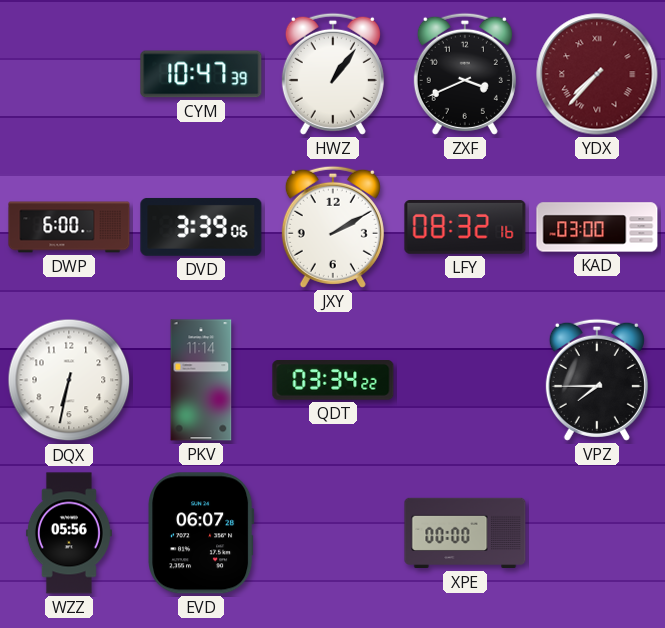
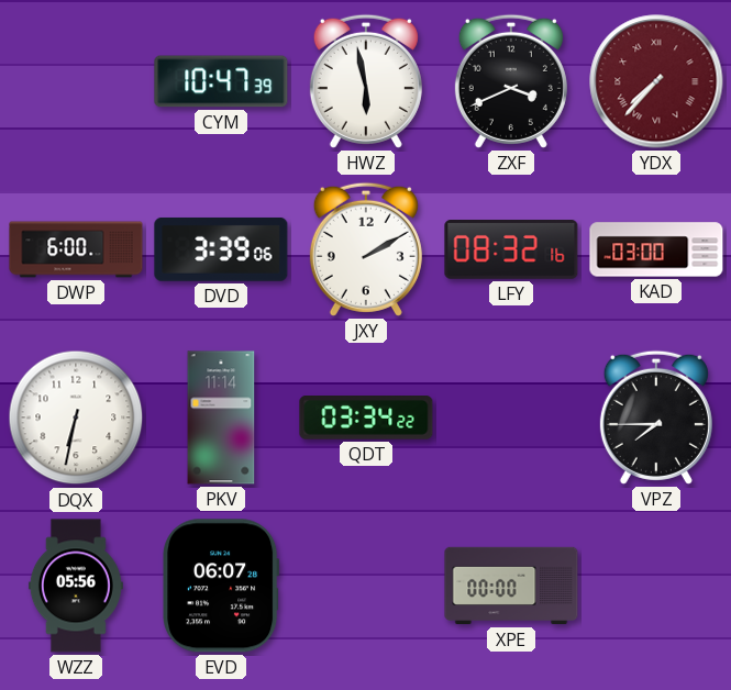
HWZ: 1:06 -> 5:58 (366, 81)
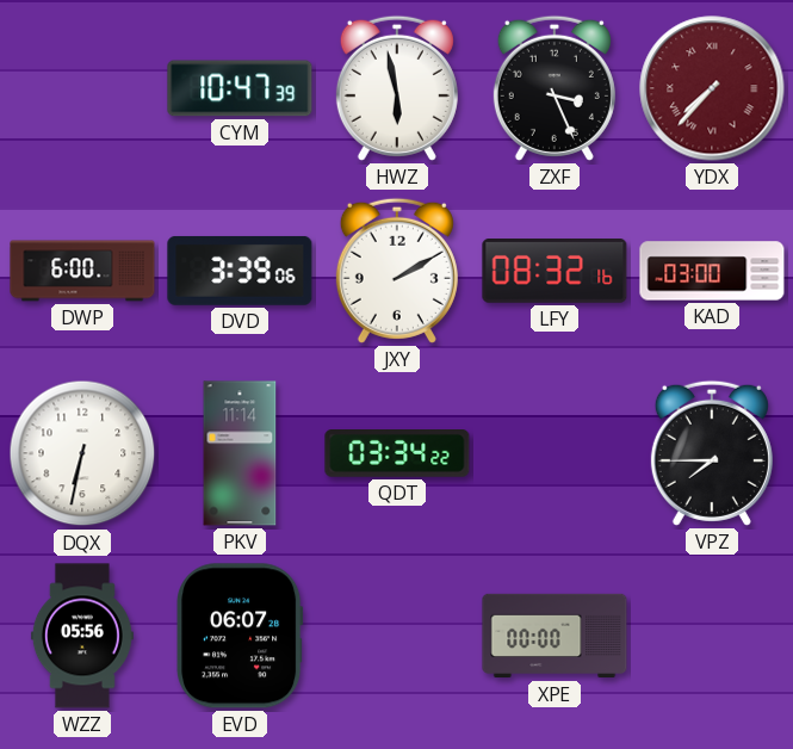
ZXF: 3:41 -> 3:26 (555, 88)
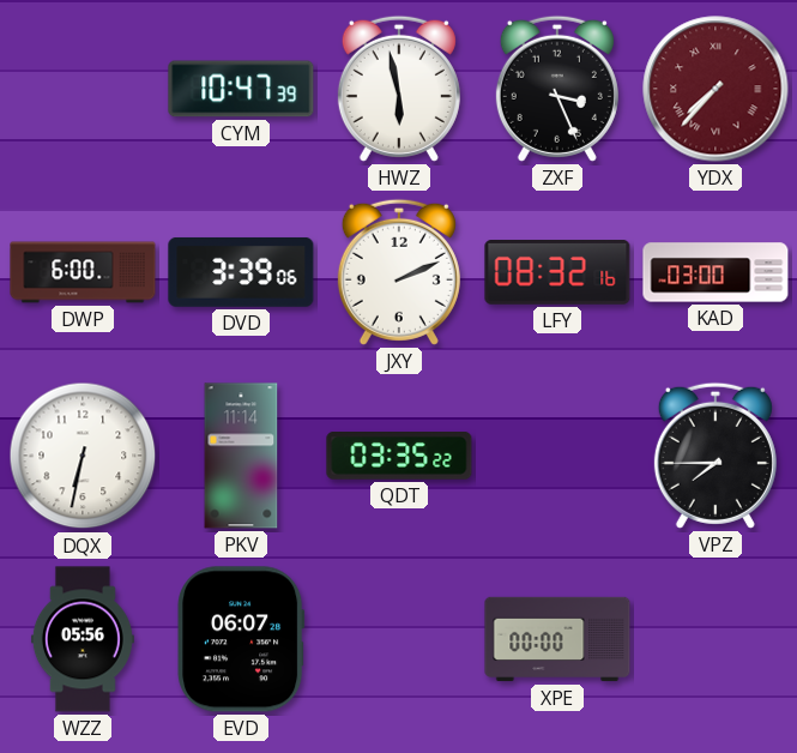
JXY: 2:10 -> 2:11 (399, 272)
QDT: 03:34 -> 03:35 (399, 457)
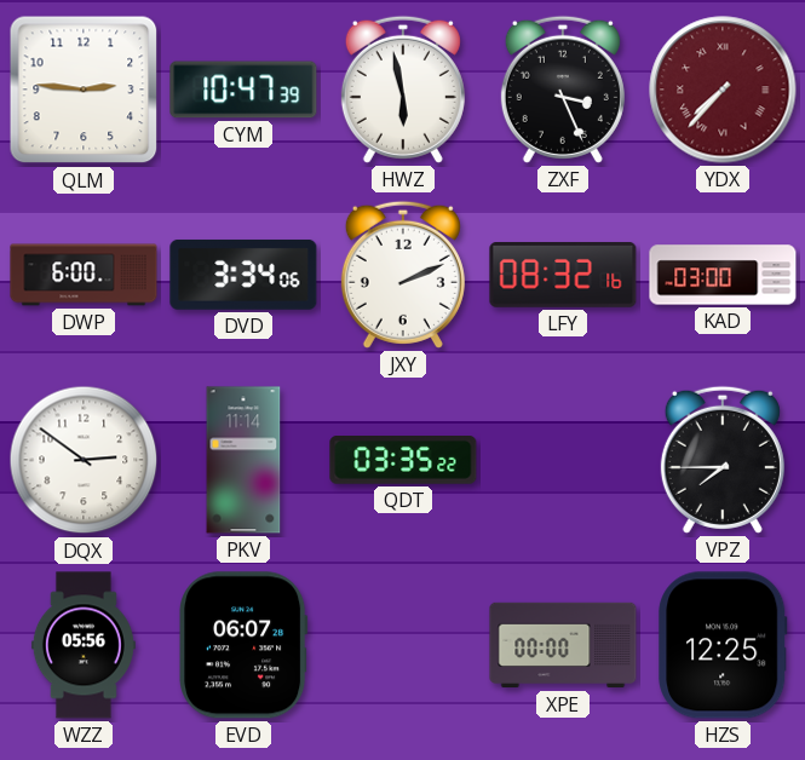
QLM: none -> 2:46 (84, 90)
DVD: 3:39 -> 3:34 (243, 275)
DQX: 6:32 -> 2:51 (84, 460)
HZS: none -> 12:25 (723, 645)
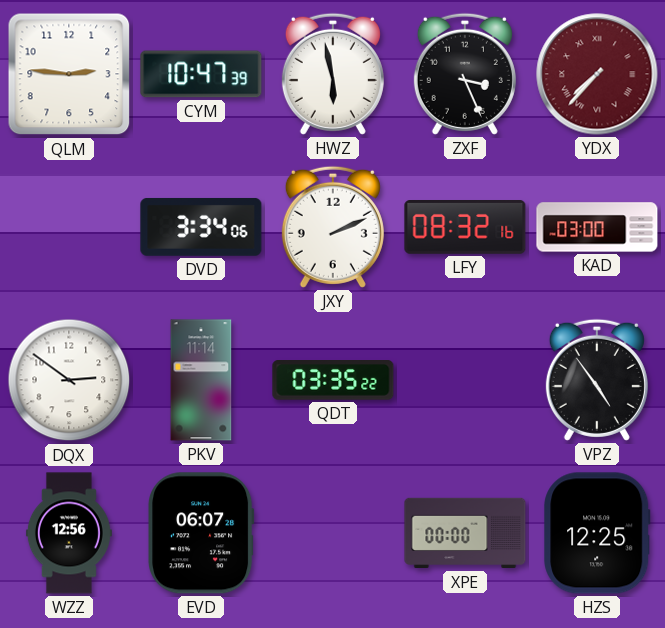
DWP: 6:00 -> none (84, 275)
VPZ: 7:45 -> 4:54 (597, 380)
WZZ: 05:56 -> 12:56 (69, 533)
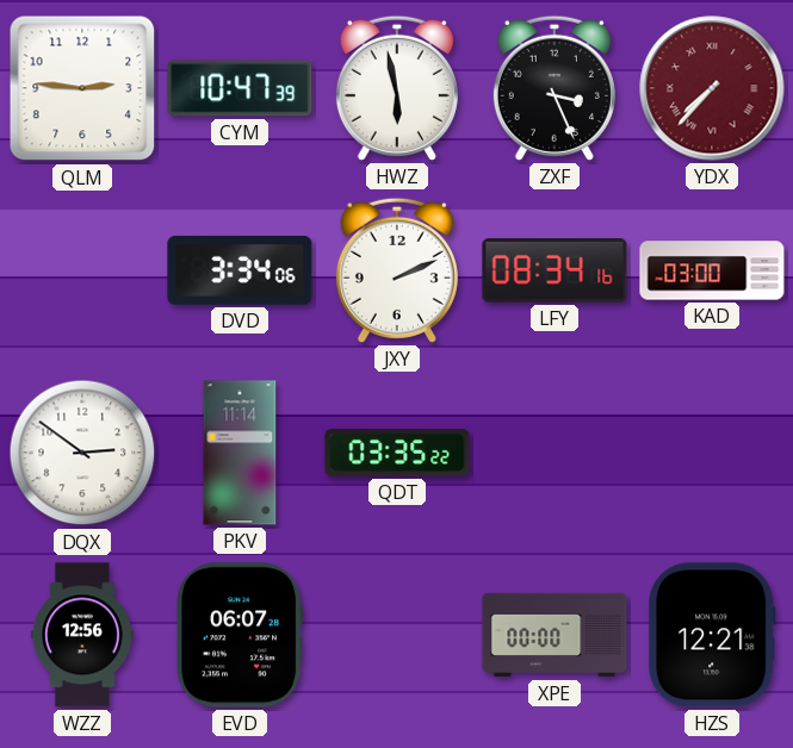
LFY: 08:32 -> 08:34 (555, 272)
VPZ: 4:54 -> none (597, 380)
HZS: 12:25 -> 12:21 (712, 635)
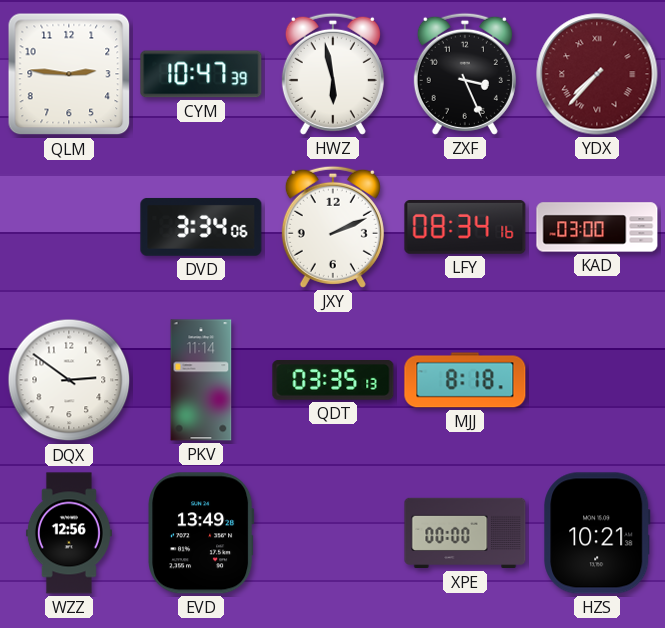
QDT: 03:35:22 -> 03:35:13 (333, 381)
MJJ: none -> 8:18 (465, 380)
EVD: 06:07 -> 13:49 (201, 533)
HZS: 12:21 -> 10:21 (597, 533)
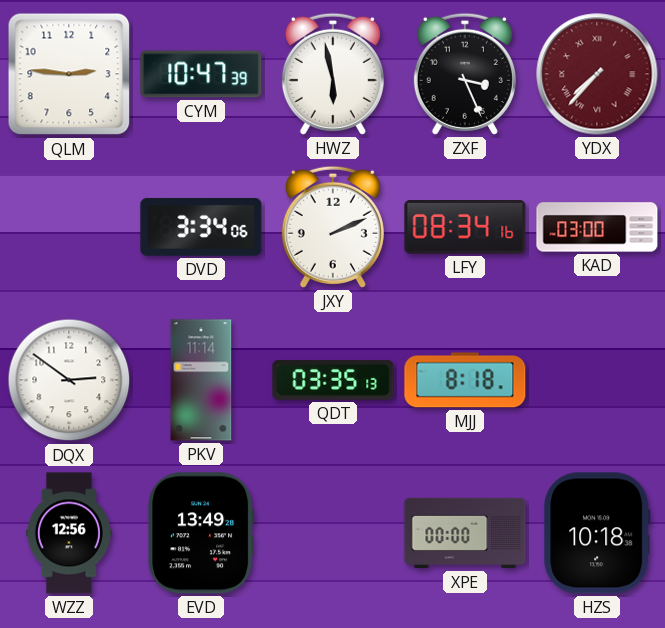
HZS: 10:21 -> 10:18 (597, 533)
